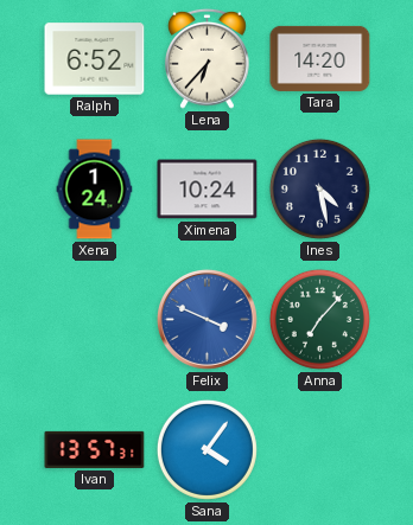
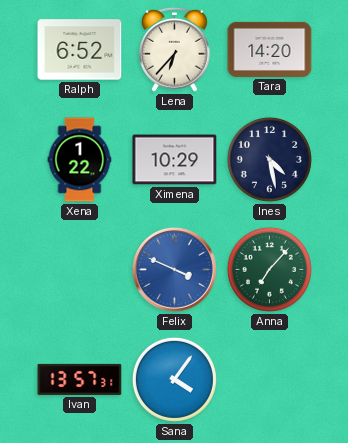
Xena: 1:24 -> 1:22 (80, 160)
Ximena: 10:24 -> 10:29 (175, 160)
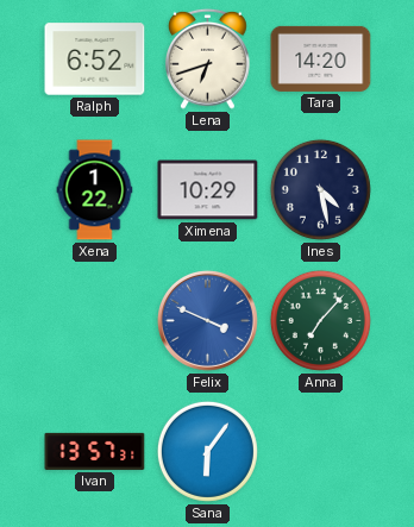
Lena: 6:37 -> 6:42 (208, 58)
Sana: 4:06 -> 6:06 (207, 451)
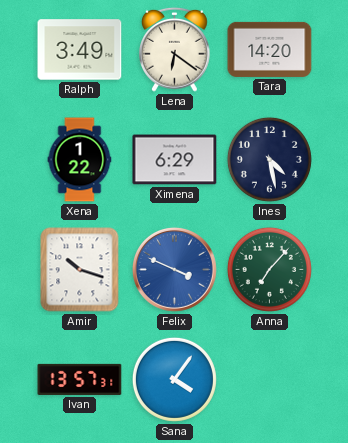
Ralph: 6:52 -> 3:49 (80, 50)
Lena: 6:42 -> 6:21 (175, 49)
Ximena: 10:29 -> 6:29 (175, 160)
Amir: none -> 10:18 (80, 270)
Sana: 6:06 -> 4:06 (174, 379)
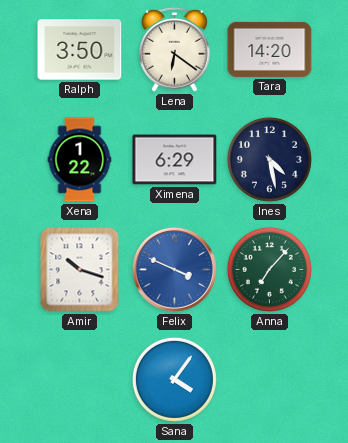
Ralph: 3:49 -> 3:50 (80, 50)
Ivan: 13:57 -> none (80, 379)
